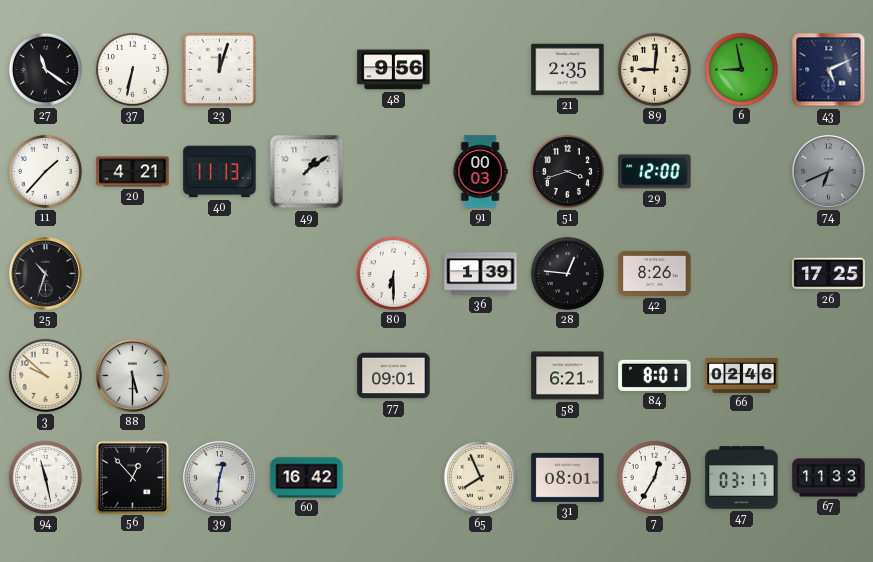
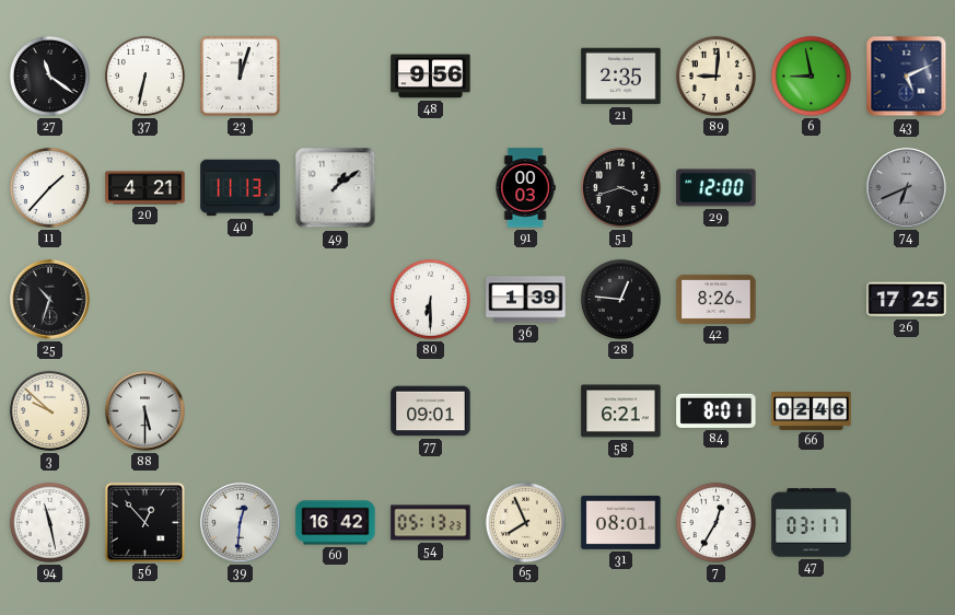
54: none -> 05:13 (431, 523)
67: 11:33 -> none (829, 478)
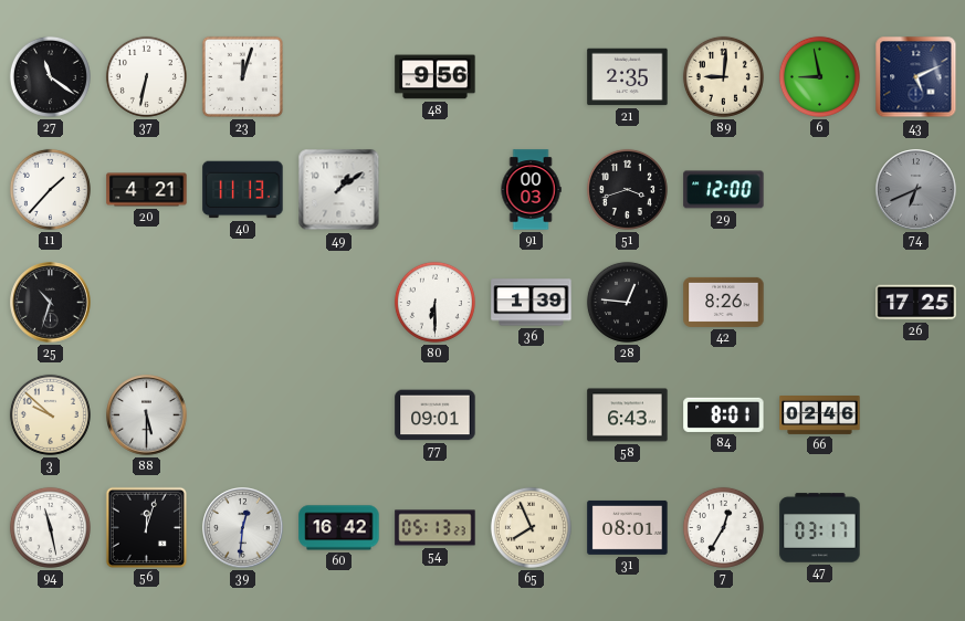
58: 6:21 -> 6:43 (628, 415)
56: 12:53 -> 12:03 (146, 527)
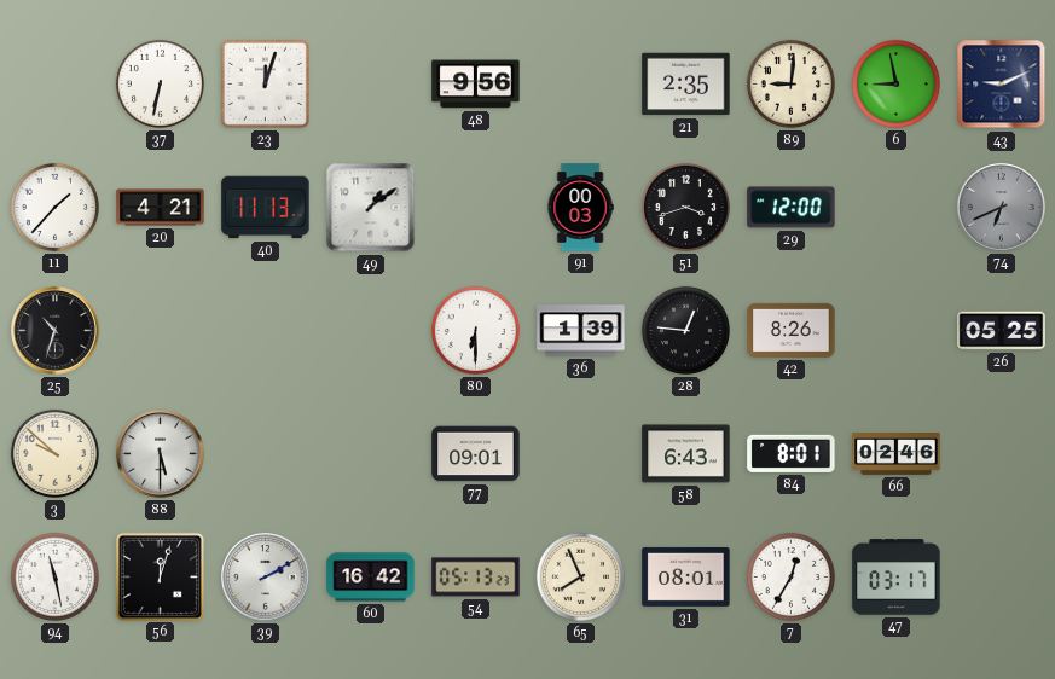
27: 11:21 -> none (50, 76)
43: 5:11 -> 9:11 (1002, 85)
26: 17:25 -> 05:25 (1002, 331)
39: 12:31 -> 2:10 (266, 578)
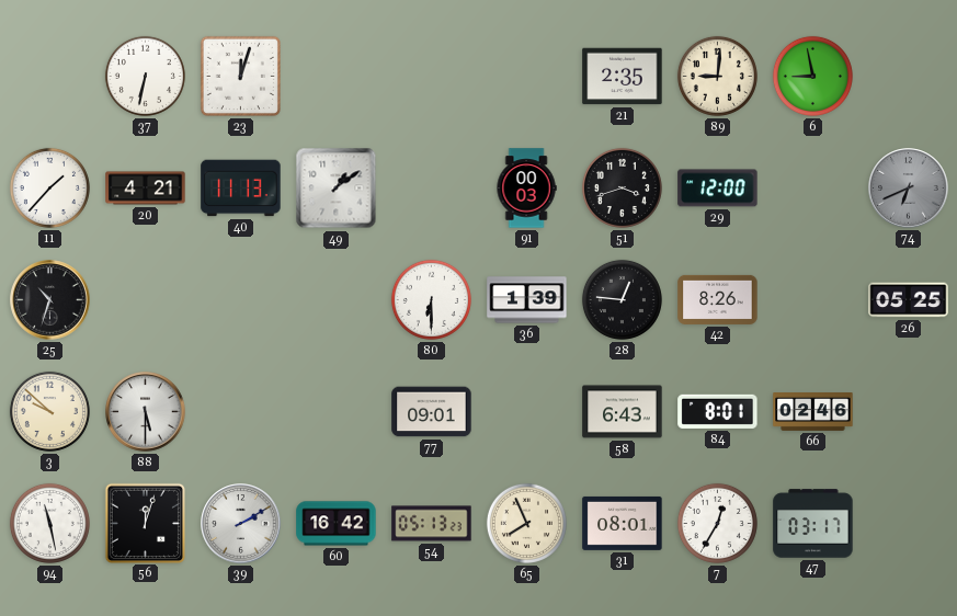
48: 9:56 -> none (476, 85)
43: 9:11 -> none (1002, 85)
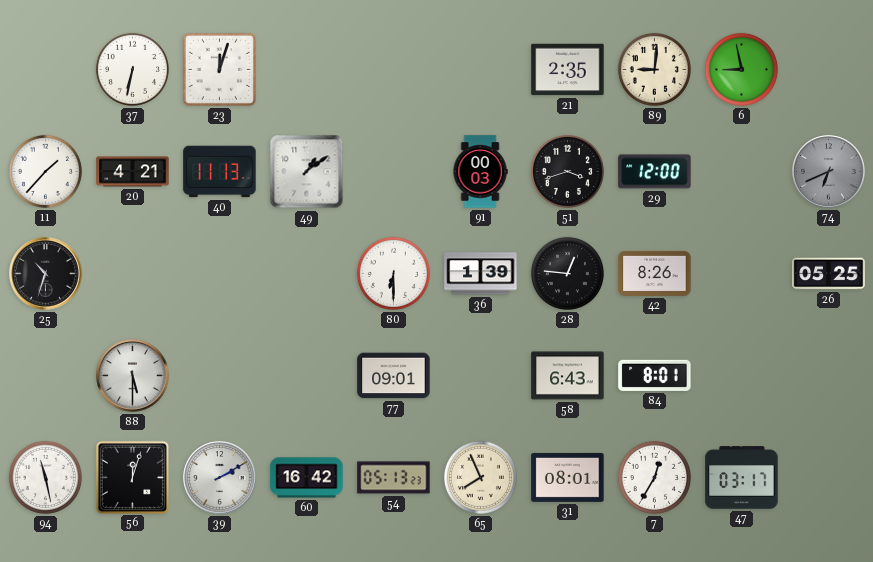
3: 9:52 -> none (49, 411)
66: 02:46 -> none (813, 412)
